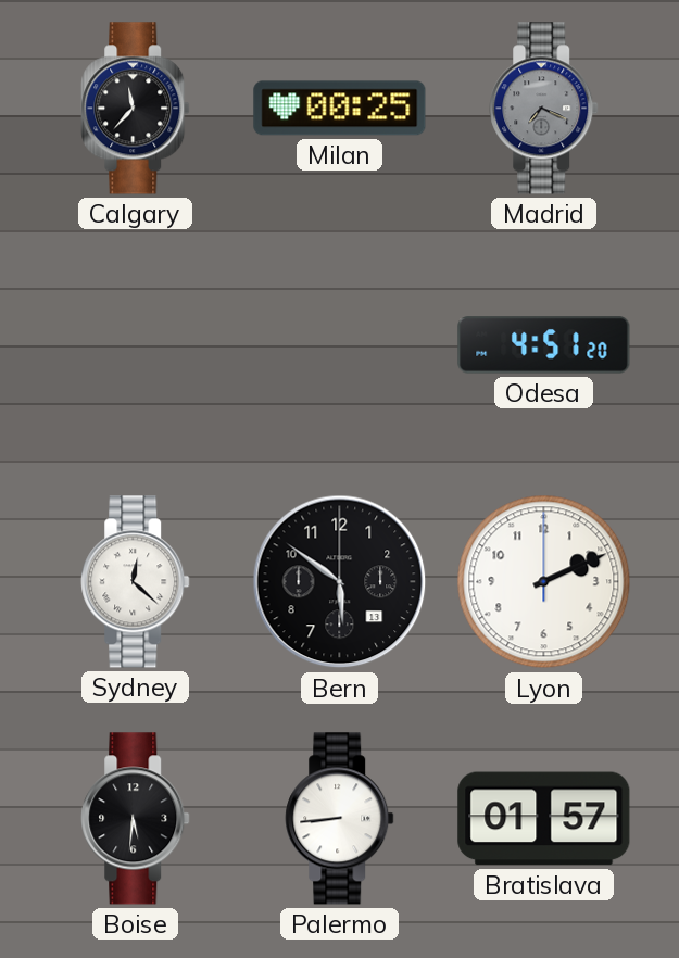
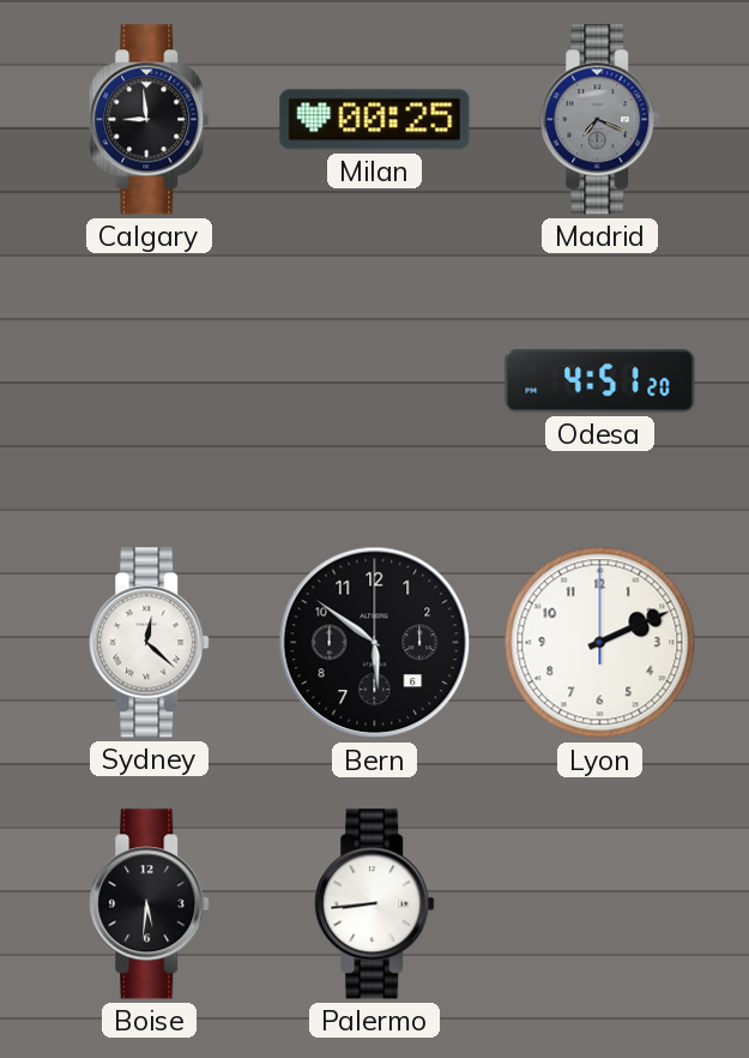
Calgary: 11:37 -> 8:59 (150, 120)
Bern date: 13 -> 6 (375, 643)
Bratislava: 01:57 -> none (544, 819)
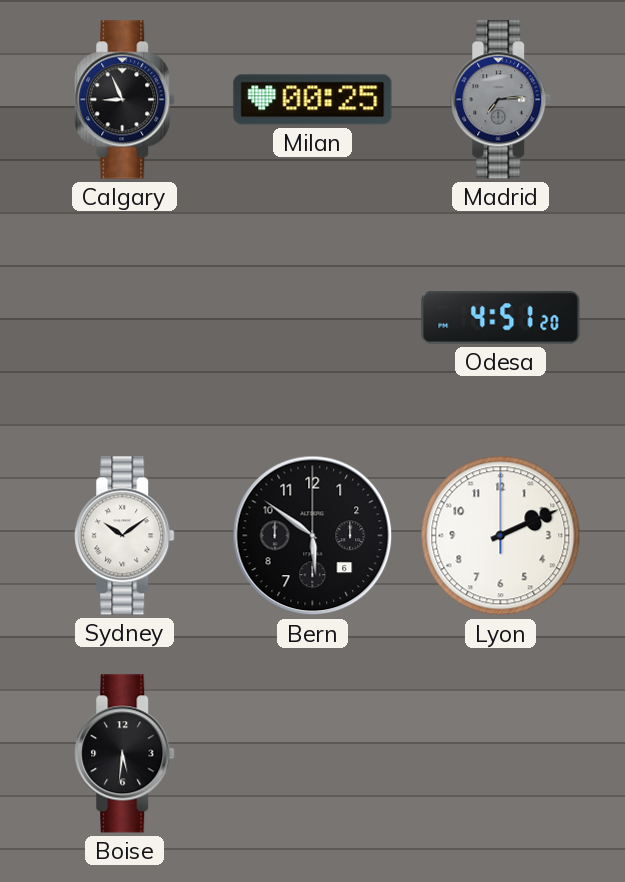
Calgary: 8:59 -> 8:56 (125, 100)
Madrid: 7:19 -> 7:14 (501, 100)
Sydney: 12:22 -> 10:09 (125, 536)
Palermo: 8:44 -> none (375, 904)
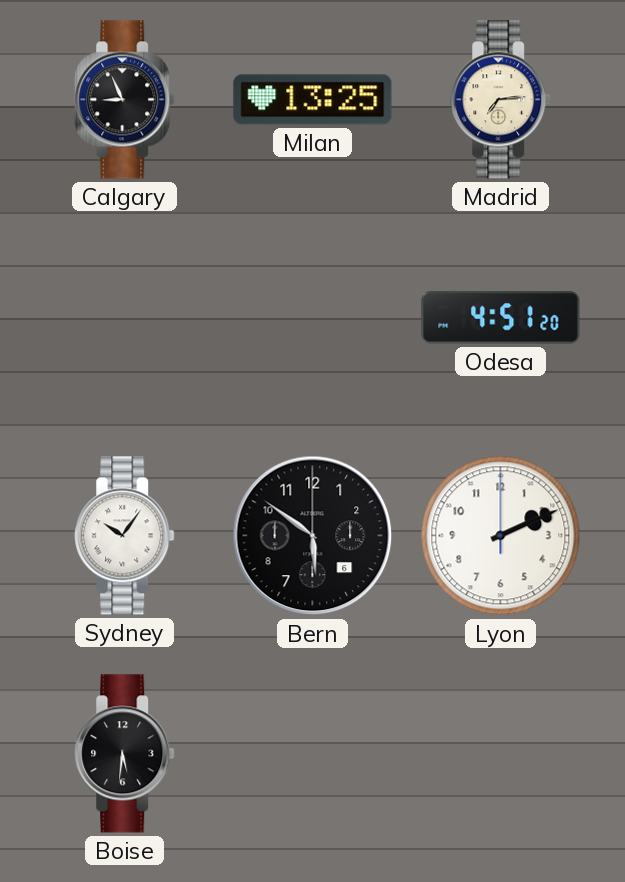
Milan: 00:25 -> 13:25 (313, 100)
Madrid dial: grey -> cream (501, 100)
Sydney: 10:09 -> 10:06 (125, 536)
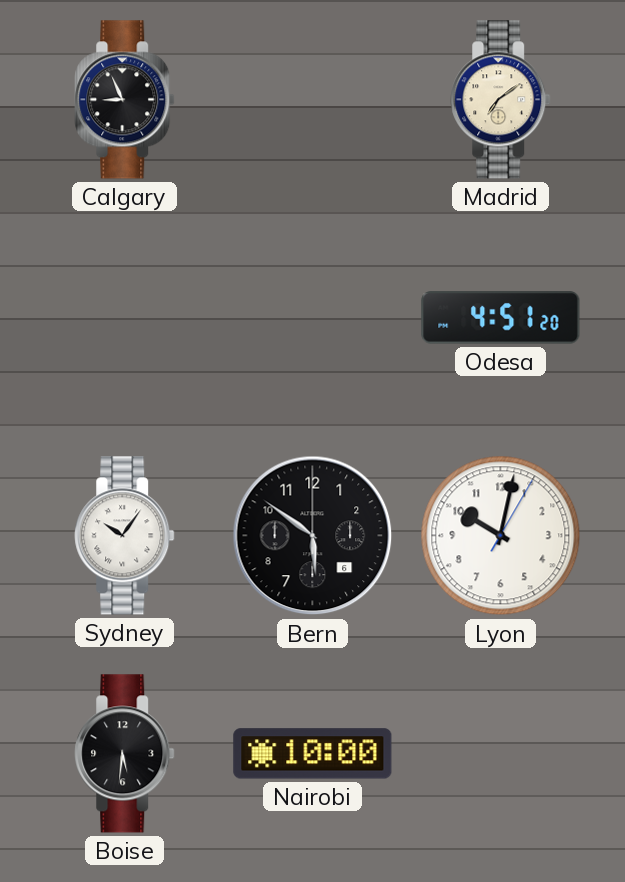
Milan: 13:25 -> none (313, 100)
Madrid: 7:14 -> 7:09 (501, 100)
Lyon: 2:11 -> 10:02 (501, 536)
Nairobi: none -> 10:00 (313, 754)
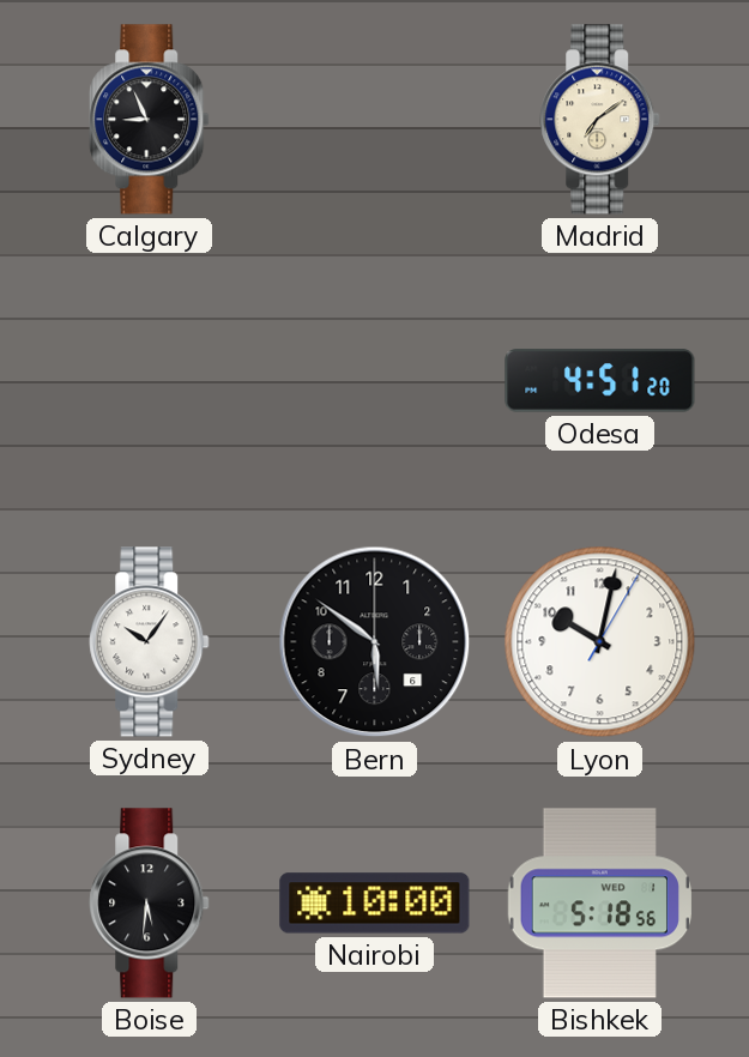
Bishkek: none -> 5:18 (599, 904)
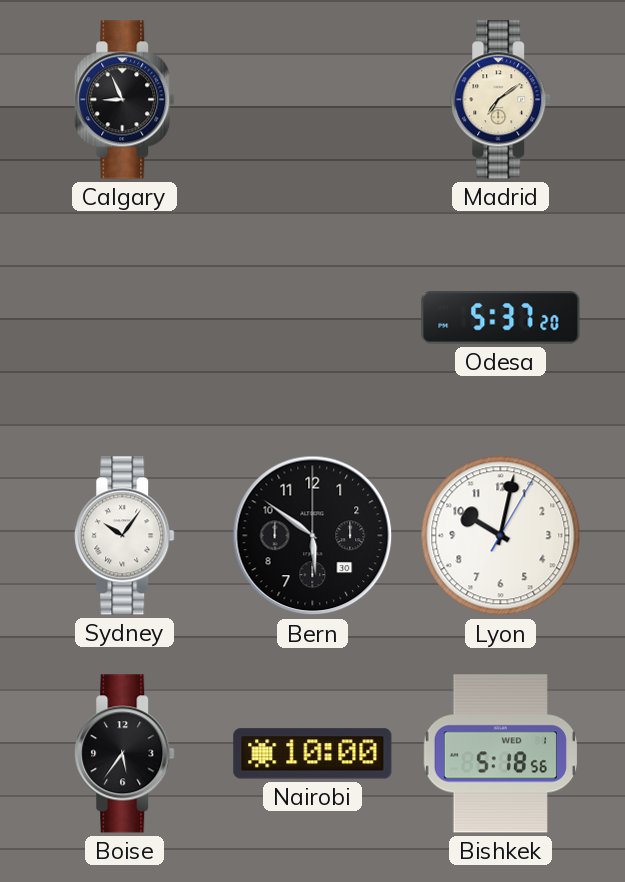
Odesa: 4:51 -> 5:37 (501, 318)
Bern date: 6 -> 30 (313, 536)
Boise: 5:31 -> 5:36 (125, 754)
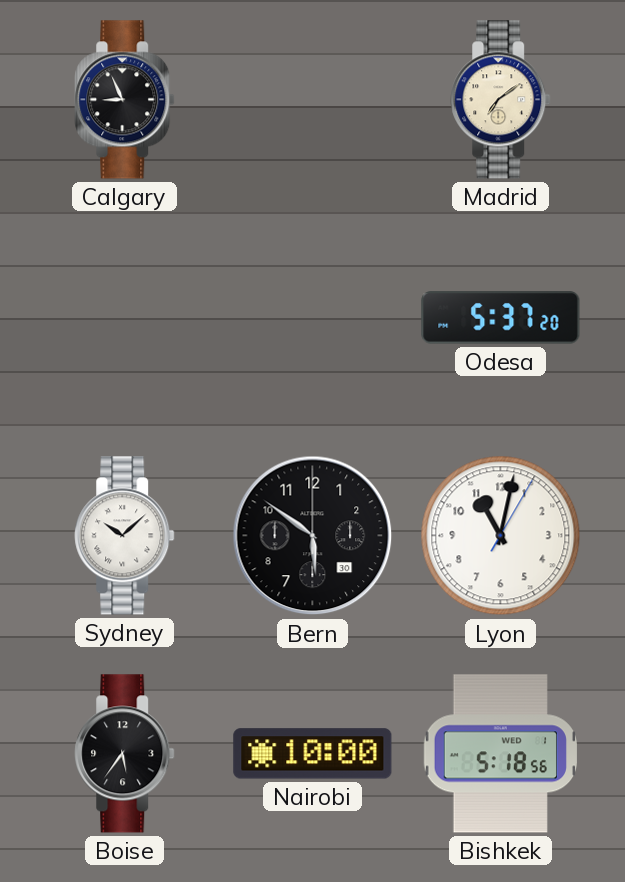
Sydney: 10:06 -> 10:08 (125, 536)
Lyon: 10:02 -> 11:02 (501, 536)
